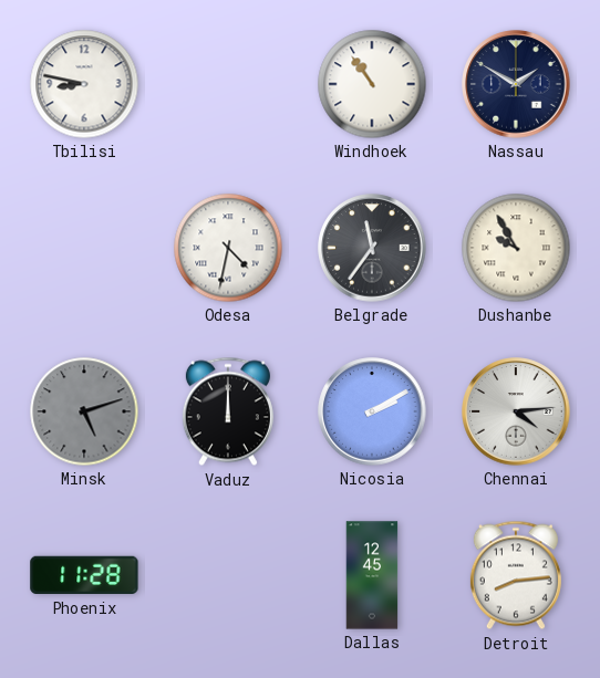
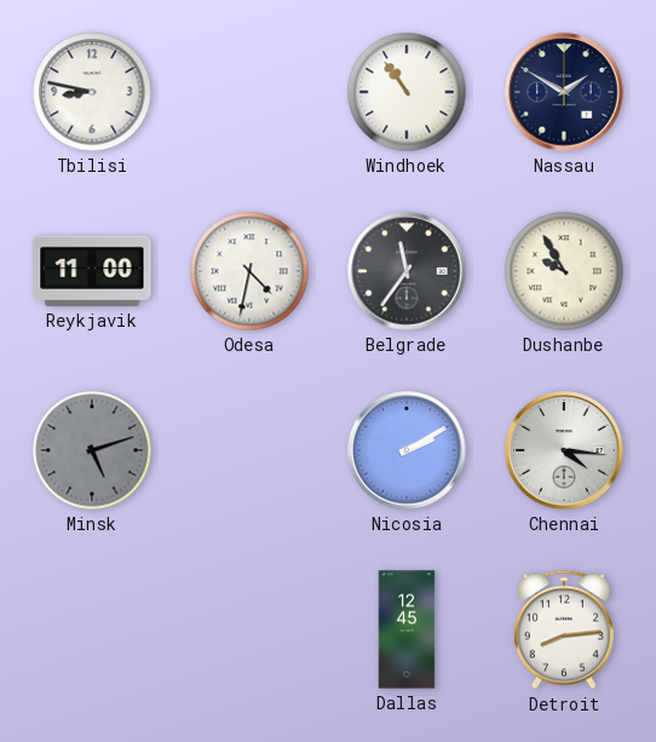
Reykjavik: none -> 11:00 (92, 271)
Vaduz: 12:00 -> none (228, 411)
Chennai: 4:14 -> 4:16 (564, 450)
Phoenix: 11:28 -> none (84, 575)
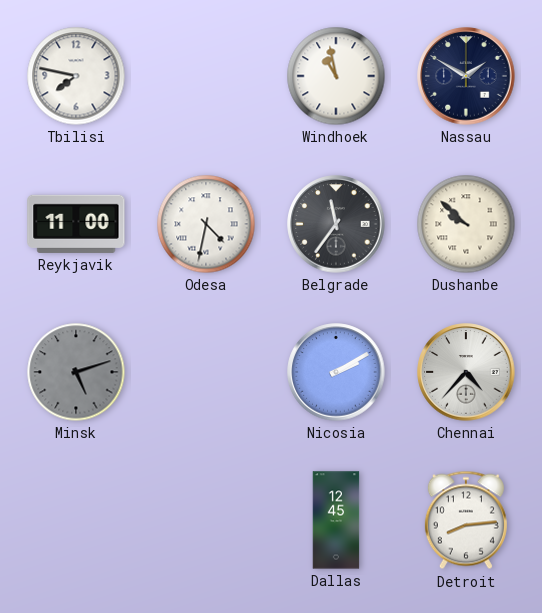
Tbilisi: 8:47 -> 7:47 (76, 76)
Windhoek: 10:54 -> 10:58 (336, 76)
Dushanbe: 9:55 -> 9:52 (466, 224)
Chennai: 4:16 -> 4:37 (466, 372)
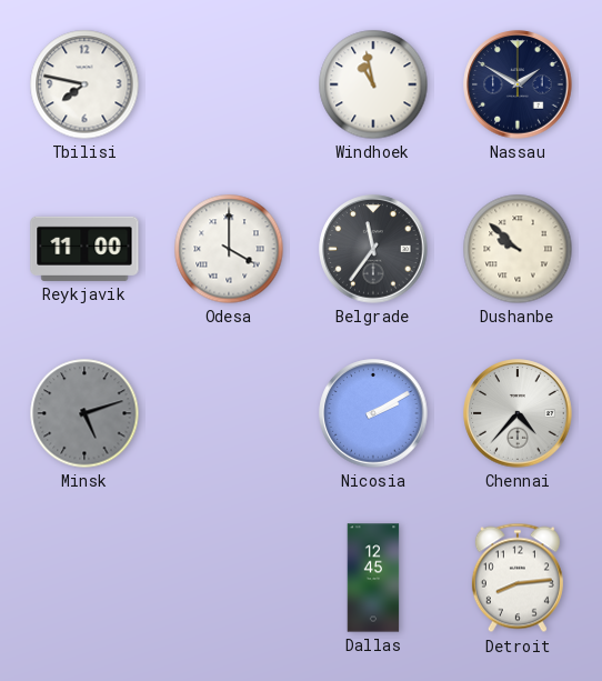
Odesa: 4:32 -> 4:00 (229, 249)
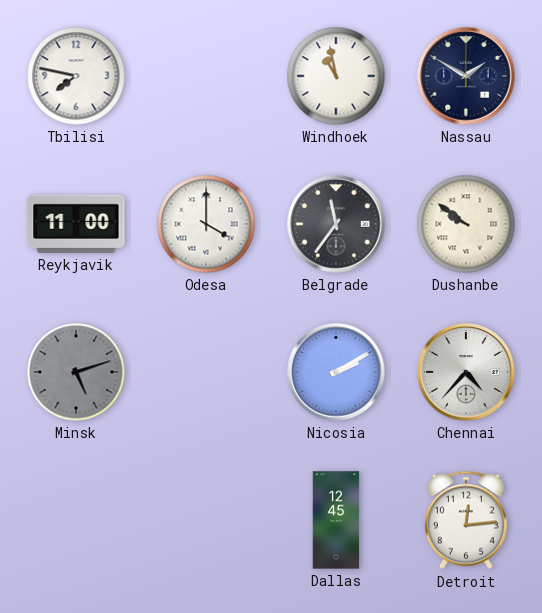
Dushanbe: 9:52 -> 9:51 (466, 224)
Detroit: 8:14 -> 12:14 (466, 520)
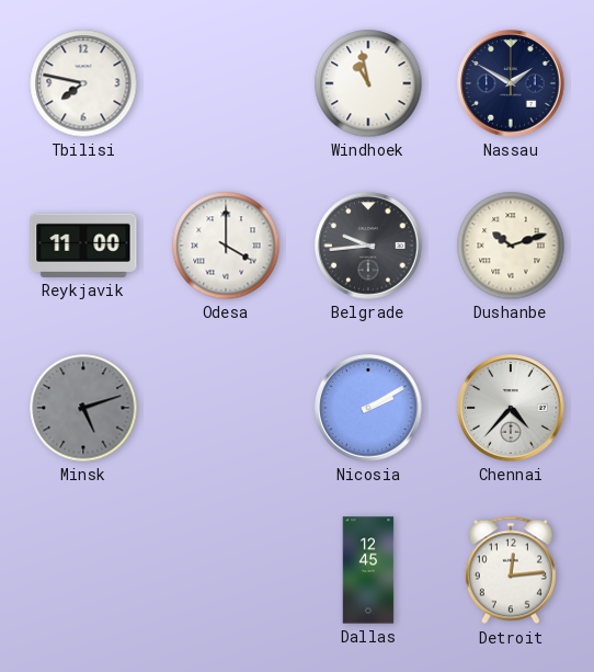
Belgrade: 11:36 -> 9:44 (368, 246)
Dushanbe: 9:51 -> 10:12 (511, 246)
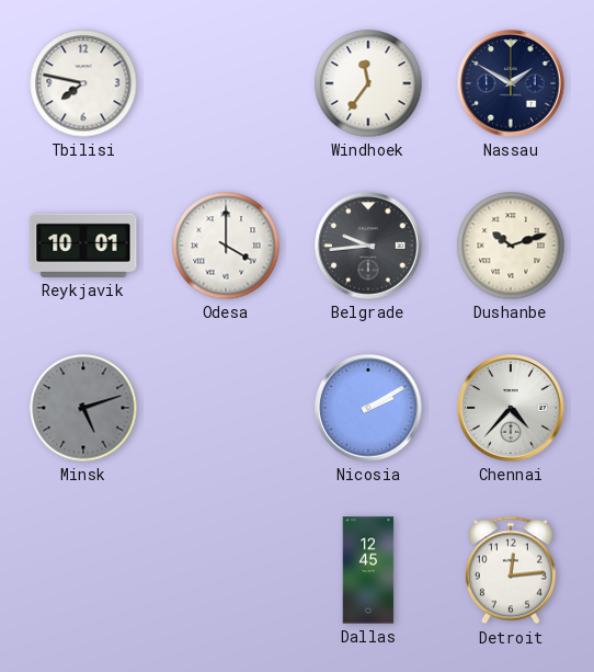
Windhoek: 10:58 -> 11:36 (368, 83)
Reykjavik: 11:00 -> 10:01 (83, 246)
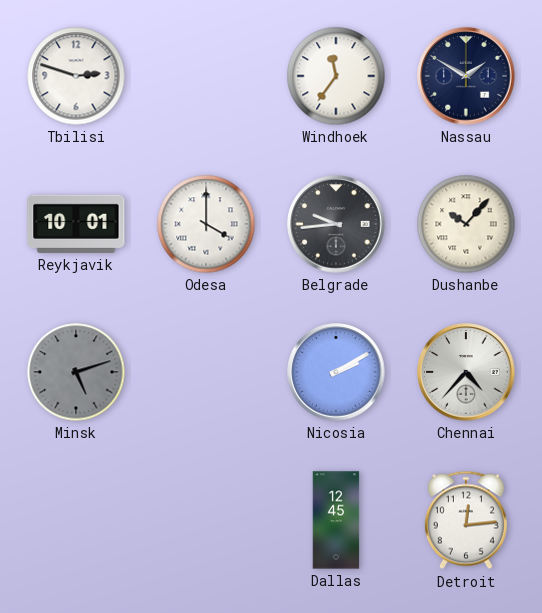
Tbilisi: 7:47 -> 2:48 (76, 76)
Dushanbe: 10:12 -> 10:07 (466, 224)
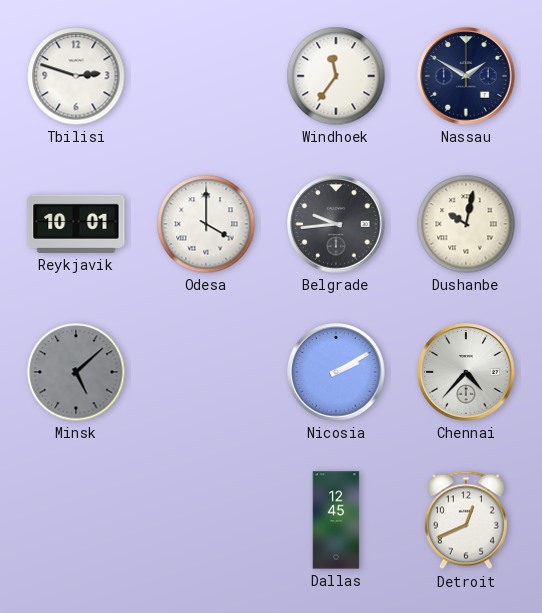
Dushanbe: 10:07 -> 10:02 (466, 224)
Minsk: 5:12 -> 5:08 (76, 372)
Detroit: 12:14 -> 12:41 (466, 520)
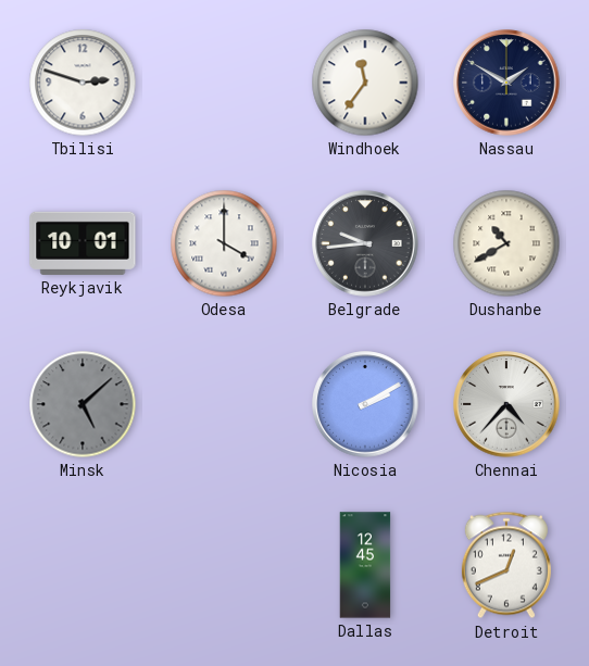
Dushanbe: 10:02 -> 10:40 (506, 243)
